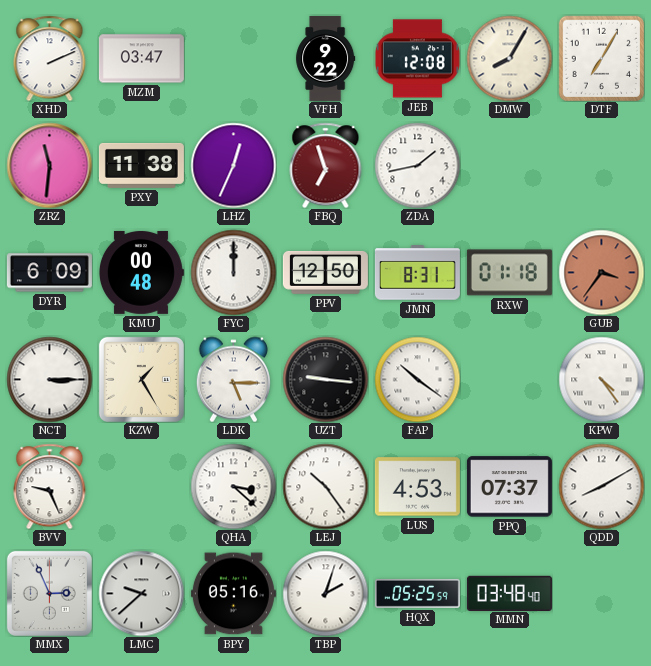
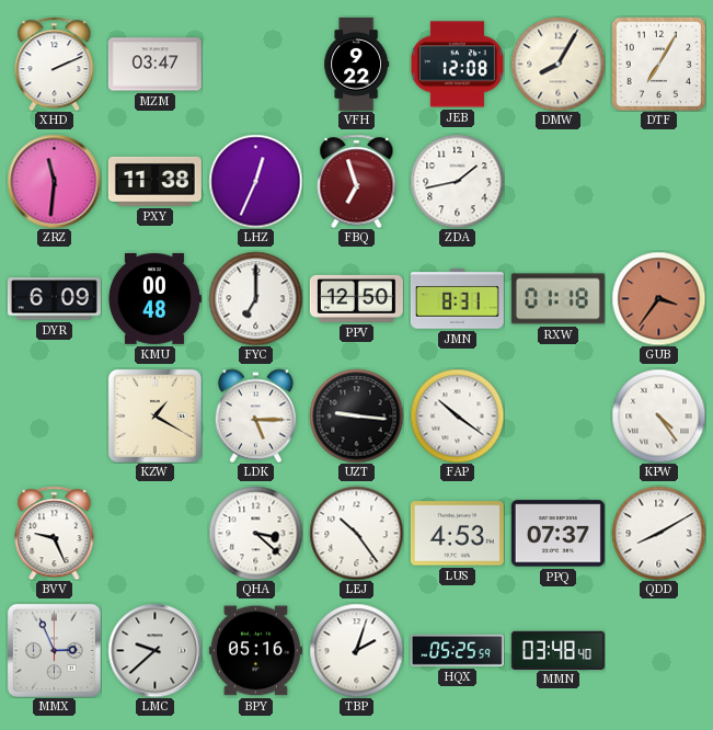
FYC: 12:00 -> 7:00 (255, 298)
NCT: 3:15 -> none (49, 379)
KZW: 1:25 -> 1:20 (154, 415)
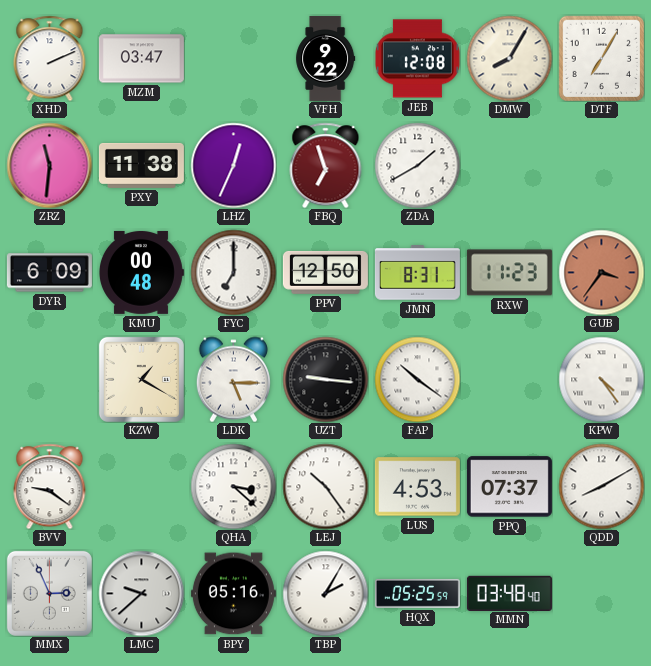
ZDA: 1:43 -> 1:40 (417, 165)
RXW: 01:18 -> 11:23 (509, 273)
BVV: 9:26 -> 9:21 (50, 486)
TBP: 2:03 -> 2:05 (325, 593)
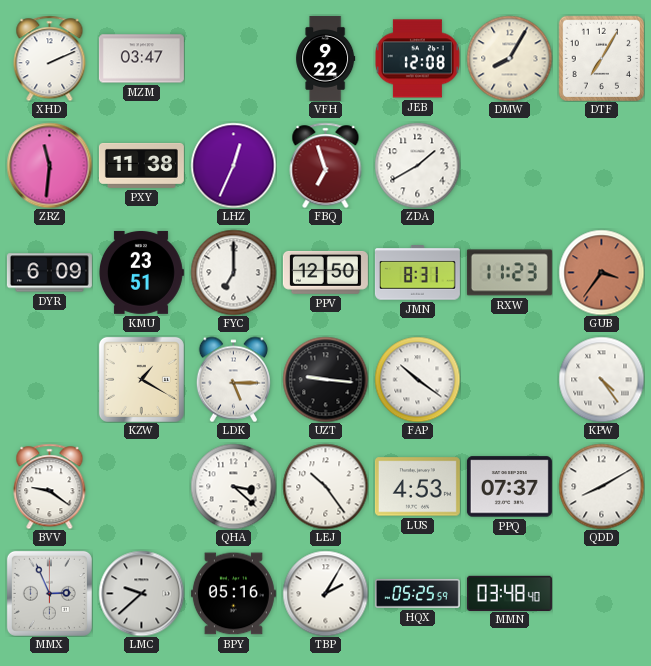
KMU: 00:48 -> 23:51 (141, 272)
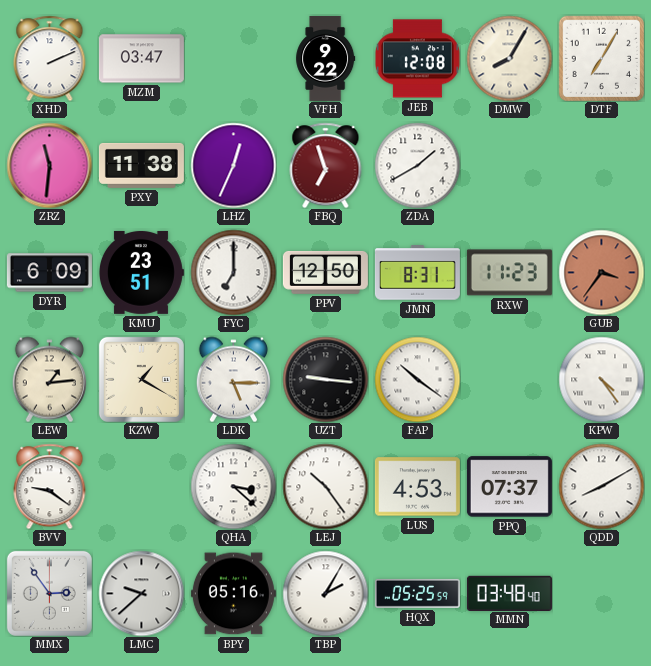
LEW: none -> 1:14 (49, 379)
MMX: 2:56 -> 2:54 (49, 593)
